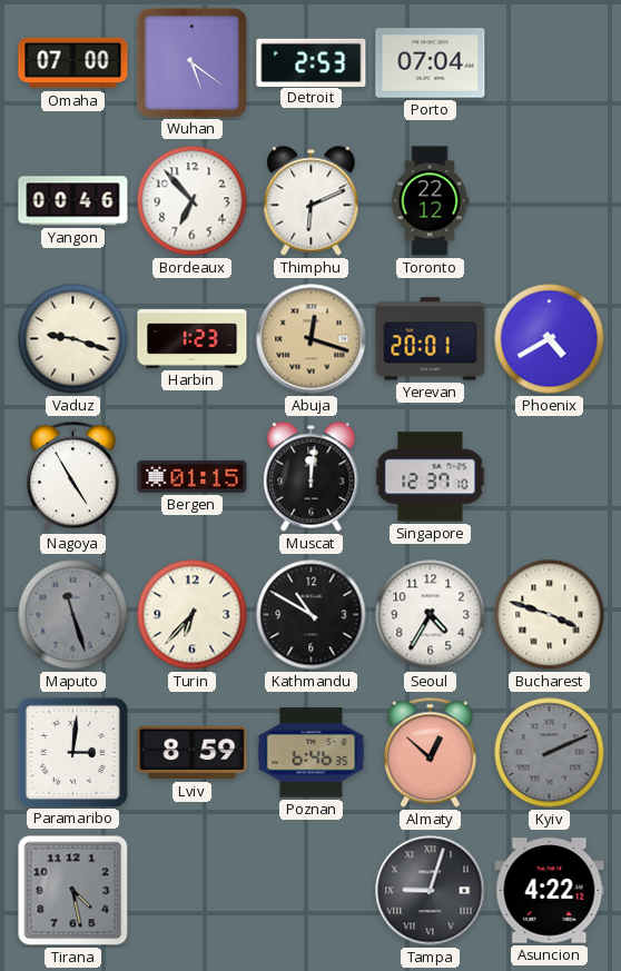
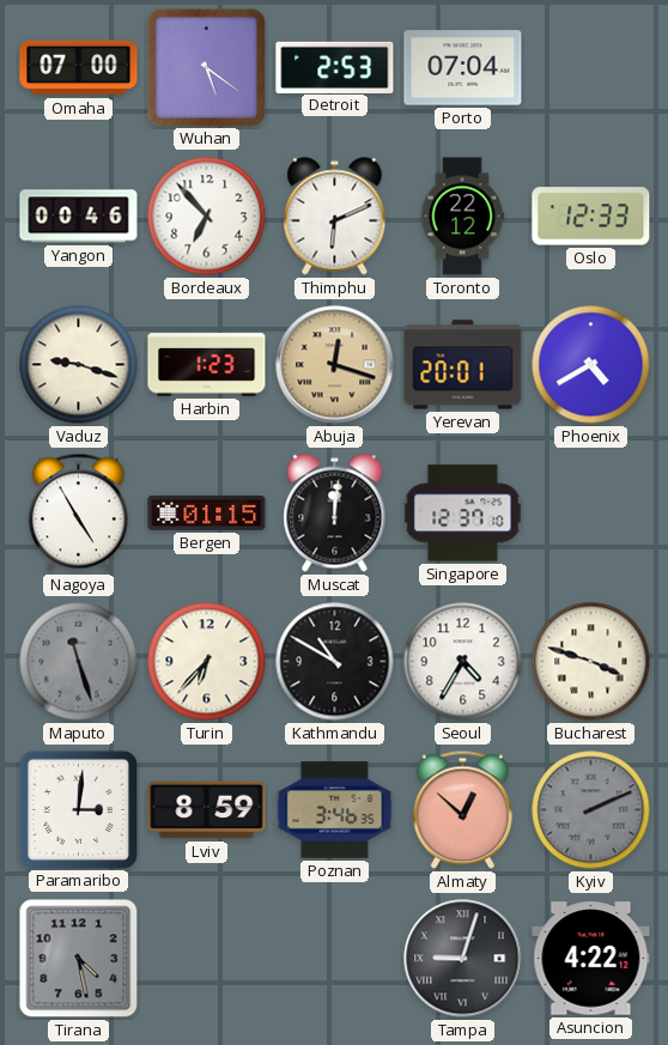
Oslo: none -> 12:33 (591, 217)
Poznan: 6:46 -> 3:46 (335, 810)
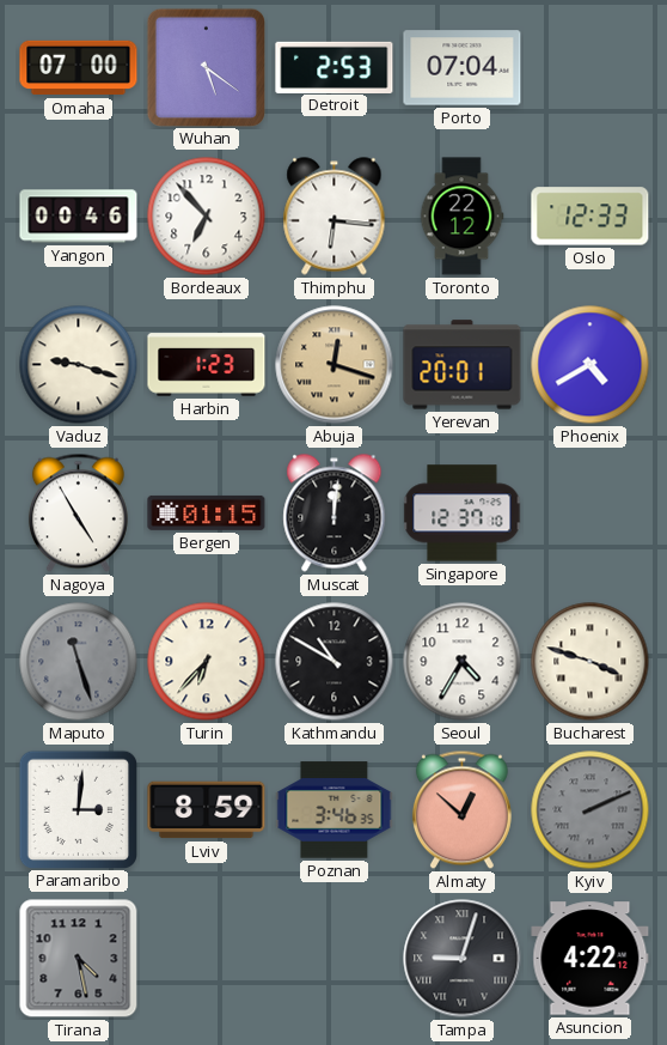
Thimphu: 6:11 -> 6:16 (335, 217)
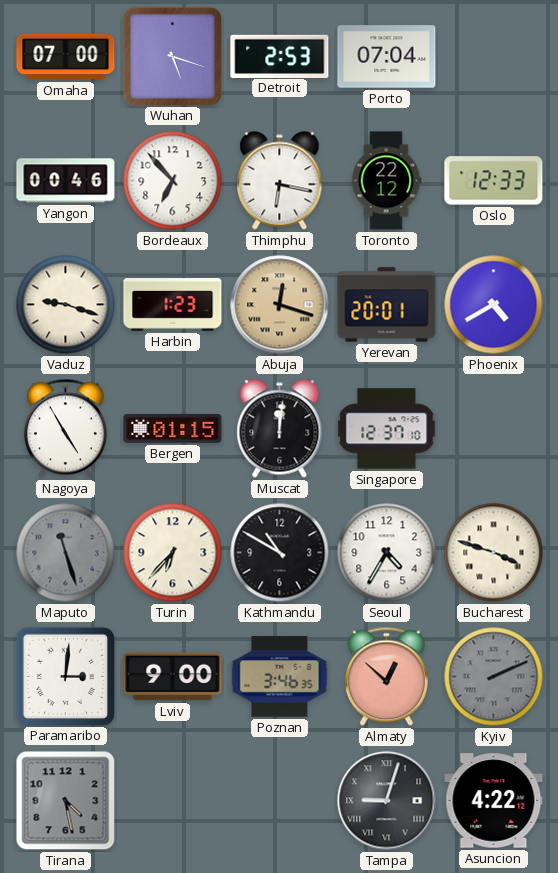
Wuhan: 5:21 -> 5:18 (172, 56)
Thimphu: 6:16 -> 6:17 (280, 181)
Lviv: 8:59 -> 9:00 (173, 677)
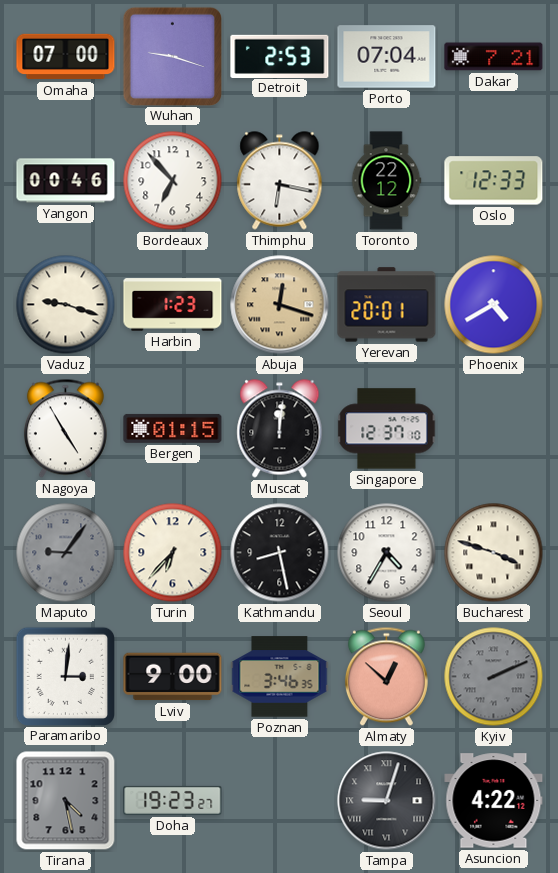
Wuhan: 5:18 -> 9:18 (172, 56)
Dakar: none -> 7:21 (494, 57)
Maputo: 11:27 -> 9:06 (66, 553)
Kathmandu: 10:50 -> 8:28 (280, 553)
Doha: none -> 19:23 (173, 800)
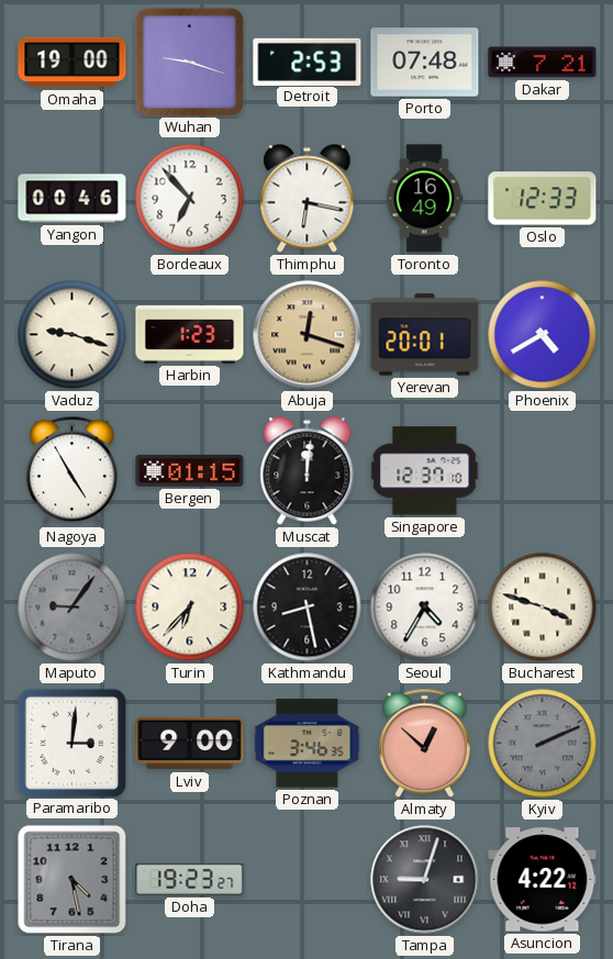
Omaha: 07:00 -> 19:00 (73, 63)
Porto: 07:04 -> 07:48 (425, 63)
Toronto: 22:12 -> 16:49 (424, 199)
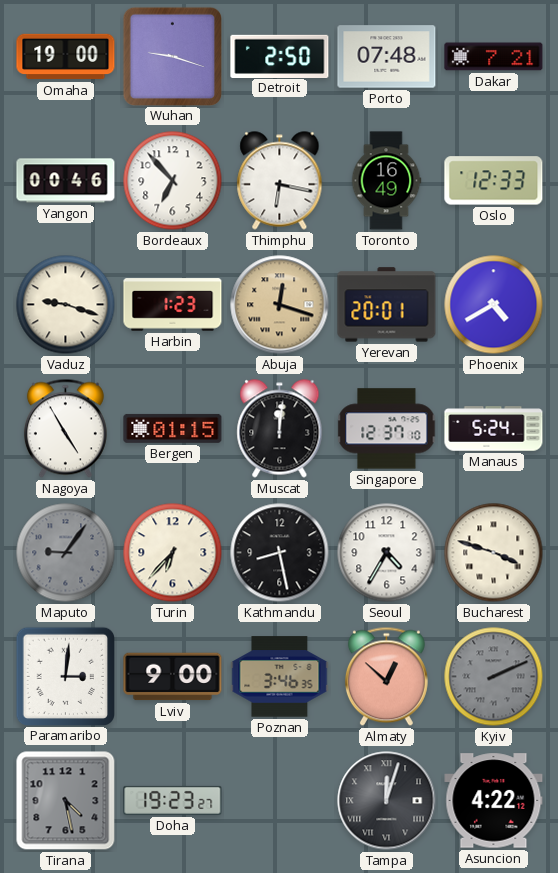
Detroit: 2:53 -> 2:50 (280, 56)
Manaus: none -> 5:24 (494, 429)
Tampa: 9:03 -> 12:03 (387, 801)
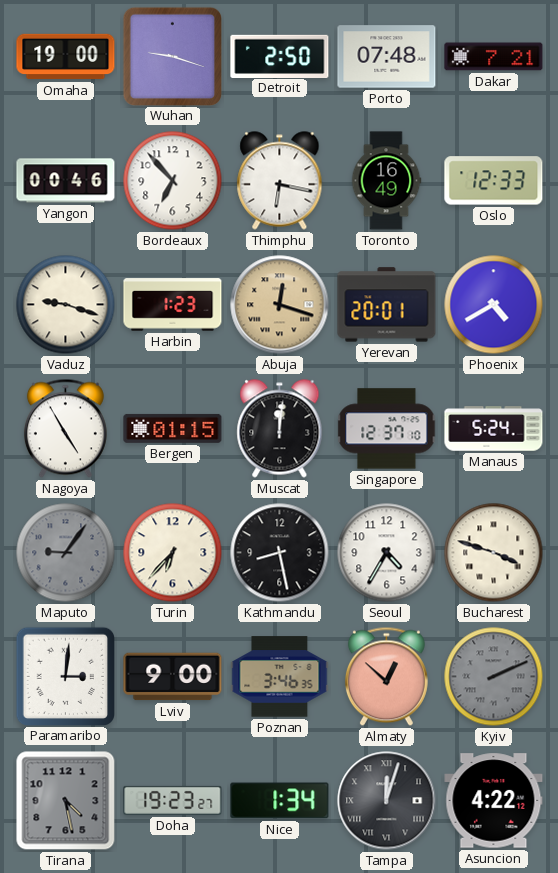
Nice: none -> 1:34 (280, 801)
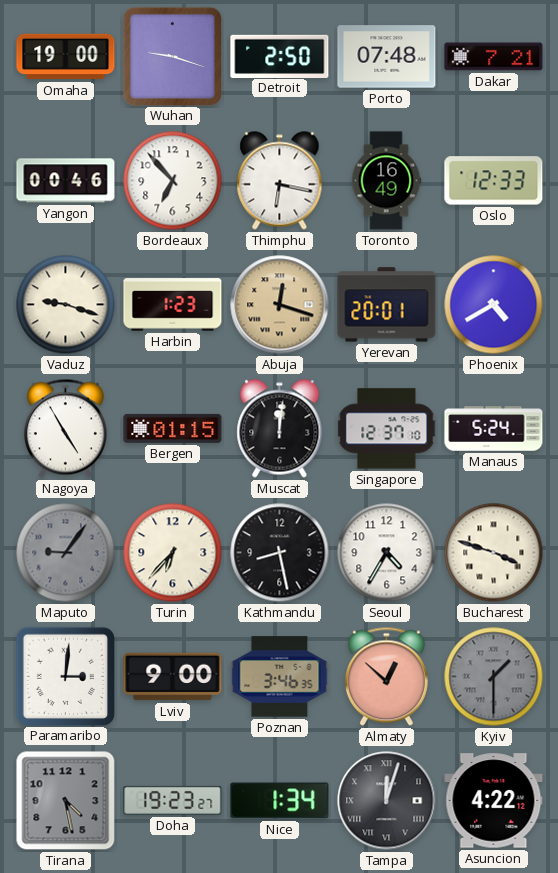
Kyiv: 2:11 -> 1:30 (494, 677)
